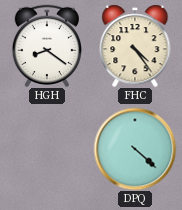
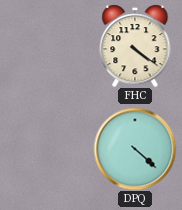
HGH: 8:21 -> none (47, 45)
FHC: 4:24 -> 4:21 (135, 46)
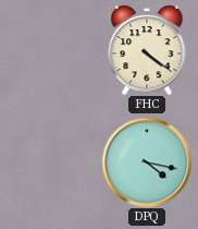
DPQ: 4:22 -> 4:17 (147, 162)
